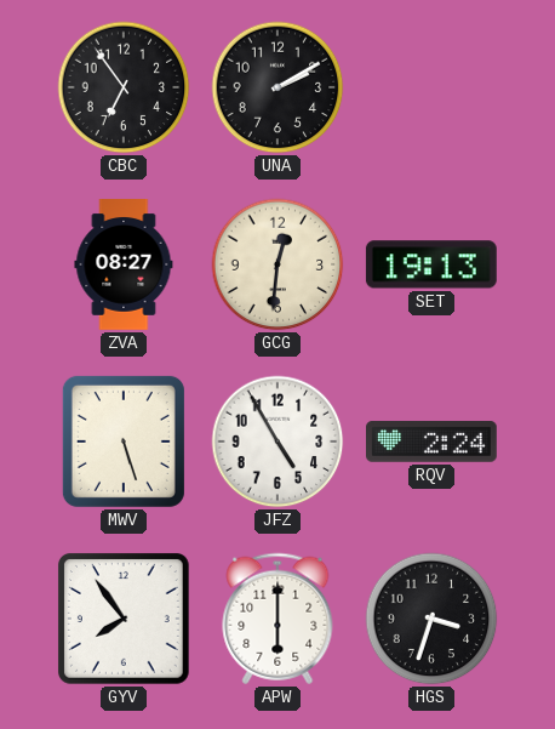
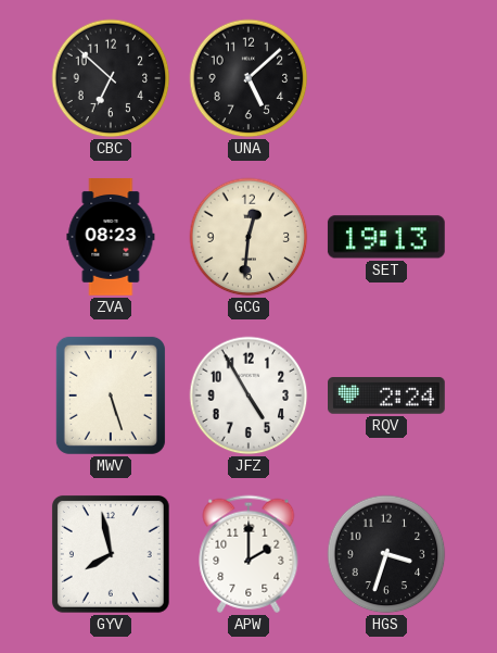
CBC: 6:54 -> 6:52 (111, 78)
UNA: 2:10 -> 5:08 (248, 78)
ZVA: 08:27 -> 08:23 (111, 238)
GYV: 7:54 -> 7:58 (111, 554)
APW: 6:00 -> 2:00 (248, 554)
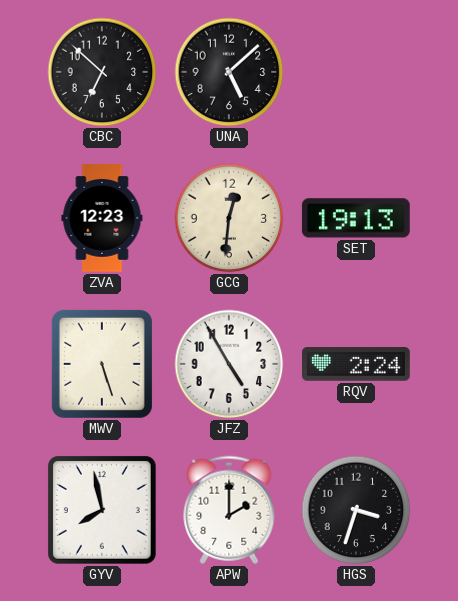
ZVA: 08:23 -> 12:23 (102, 219)
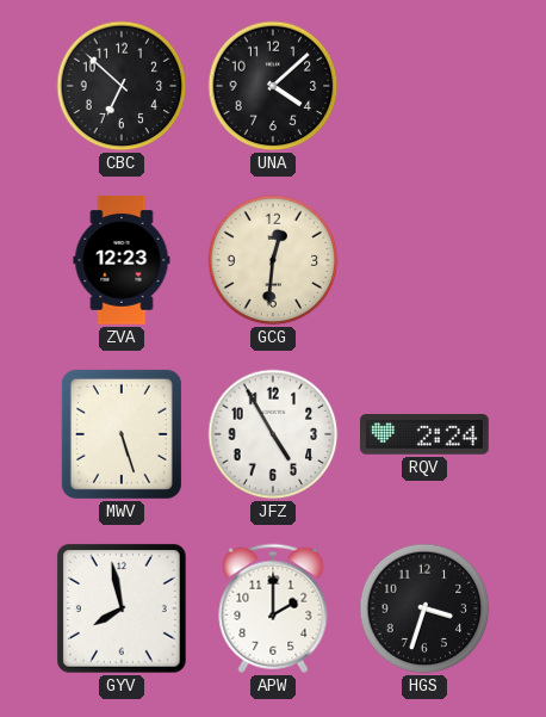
UNA: 5:08 -> 4:08 (273, 86)
SET: 19:13 -> none (356, 218)
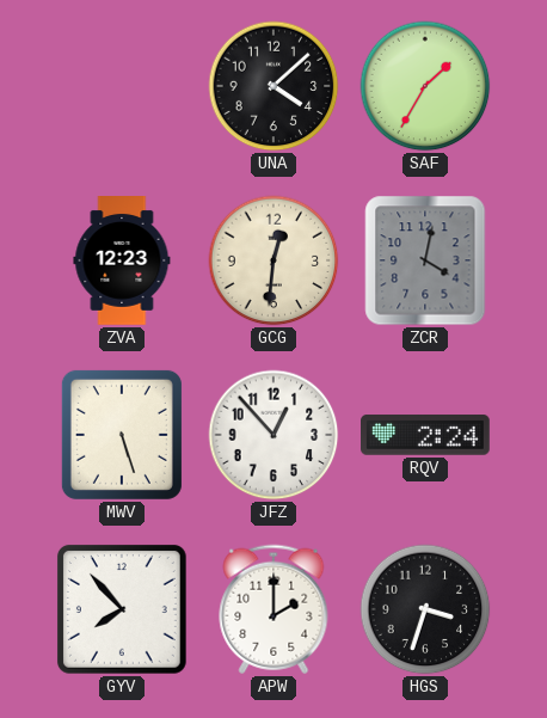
CBC: 6:52 -> none (122, 86)
SAF: none -> 1:35 (425, 86)
ZCR: none -> 4:02 (425, 260)
JFZ: 4:55 -> 12:53 (273, 435)
GYV: 7:58 -> 7:53 (122, 609)
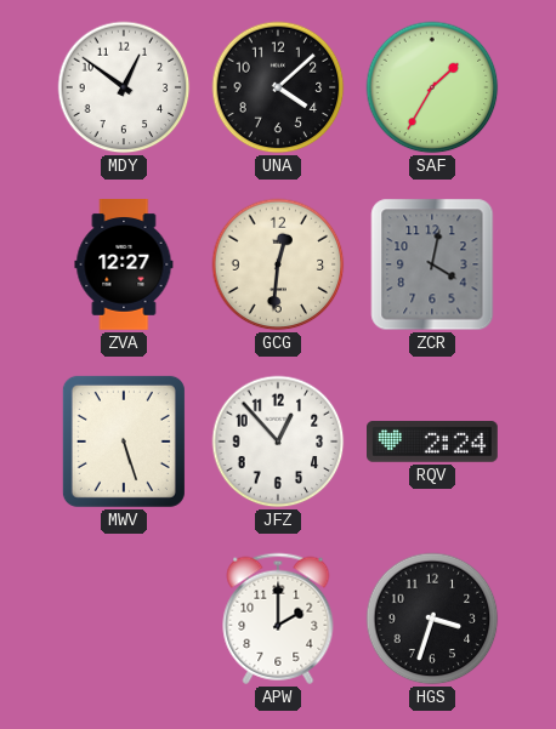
MDY: none -> 12:51 (124, 87)
ZVA: 12:23 -> 12:27 (124, 266)
GYV: 7:53 -> none (122, 609)
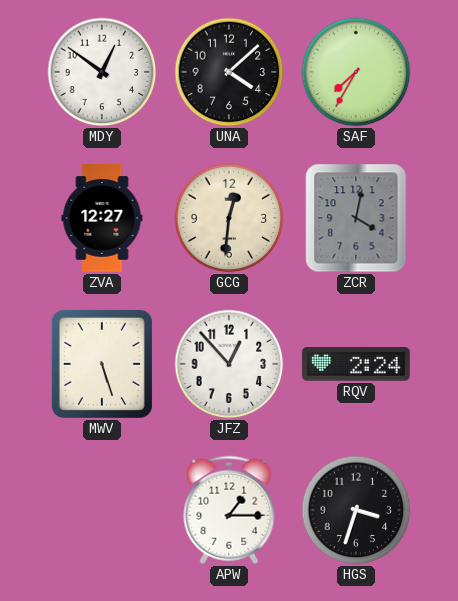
SAF: 1:35 -> 7:35 (356, 72)
APW: 2:00 -> 1:15 (229, 510)
